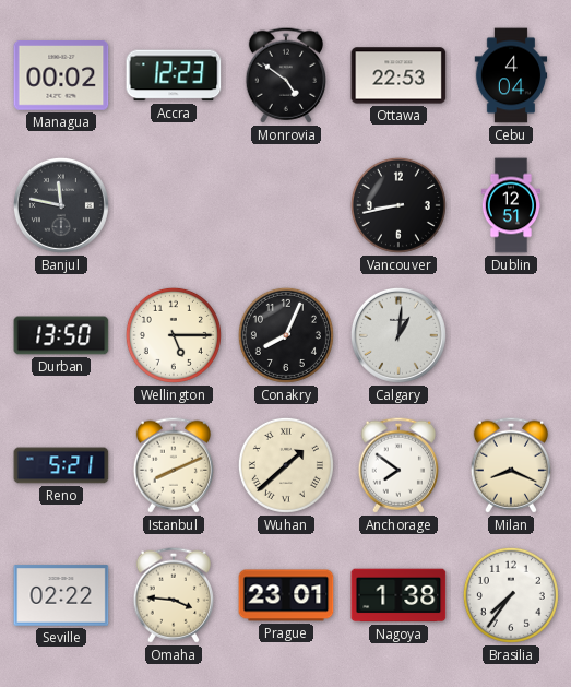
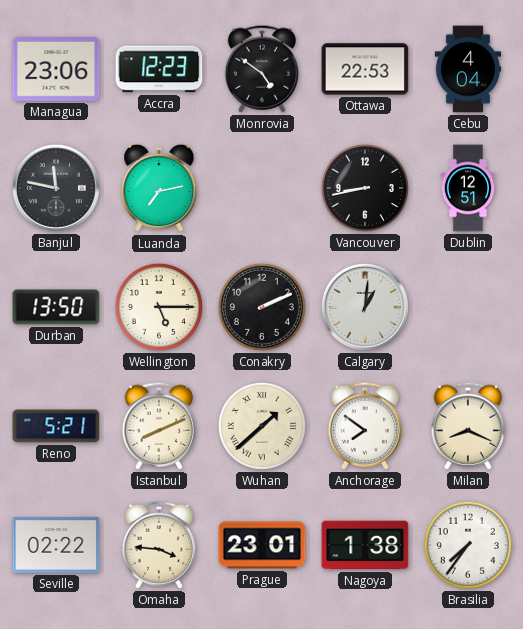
Managua: 00:02 -> 23:06 (56, 70)
Luanda: none -> 7:13 (159, 188)
Conakry: 8:04 -> 2:11 (262, 307)
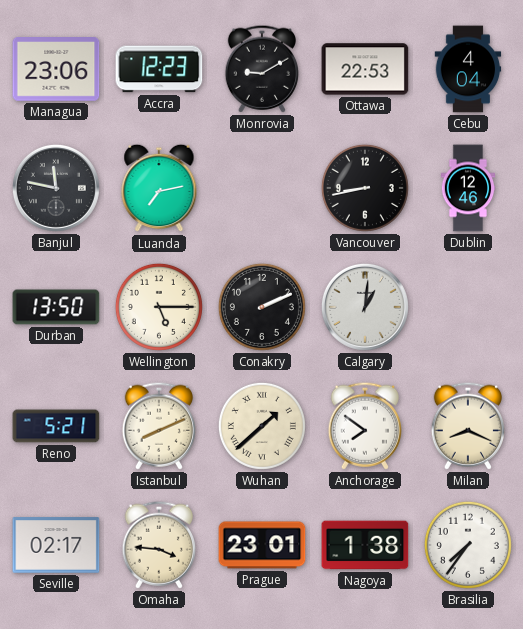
Monrovia: 4:51 -> 9:10 (261, 69)
Dublin: 12:51 -> 12:46 (468, 188)
Seville: 02:22 -> 02:17 (56, 545)
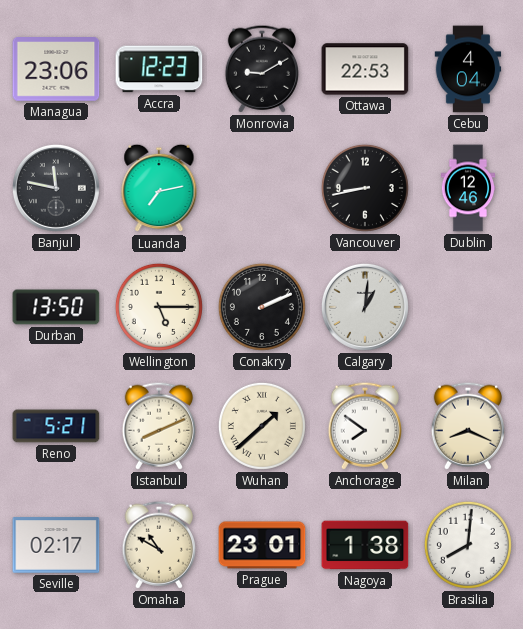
Omaha: 3:46 -> 10:50 (158, 545)
Brasilia: 7:36 -> 8:01 (468, 545)
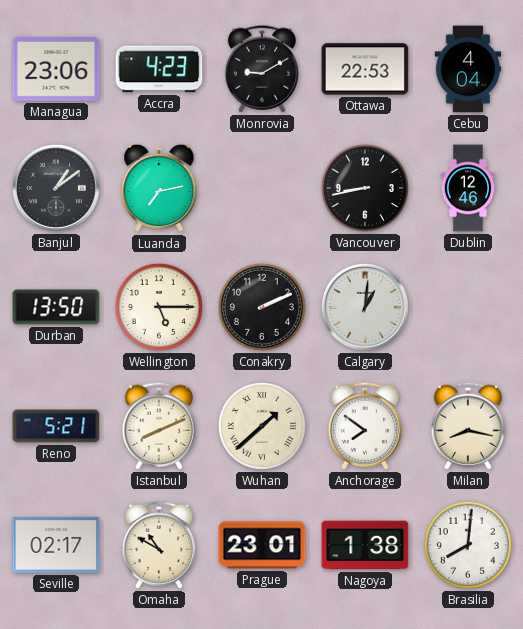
Accra: 12:23 -> 4:23 (159, 69)
Banjul: 11:47 -> 1:09 (56, 188)
Milan: 8:19 -> 8:17 (467, 426)
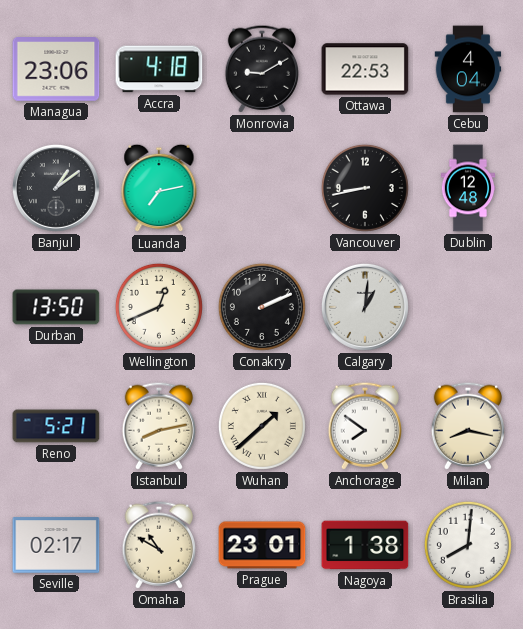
Accra: 4:23 -> 4:18 (159, 69)
Dublin: 12:46 -> 12:48 (468, 188)
Wellington: 5:15 -> 12:41 (159, 307)
Istanbul: 8:11 -> 8:13 (158, 426)
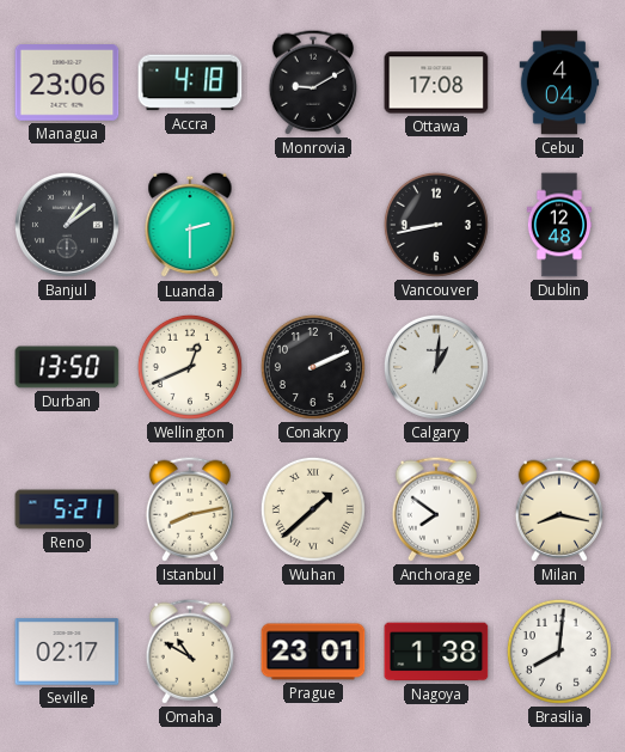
Ottawa: 22:53 -> 17:08 (436, 82)
Luanda: 7:13 -> 2:30 (190, 225)
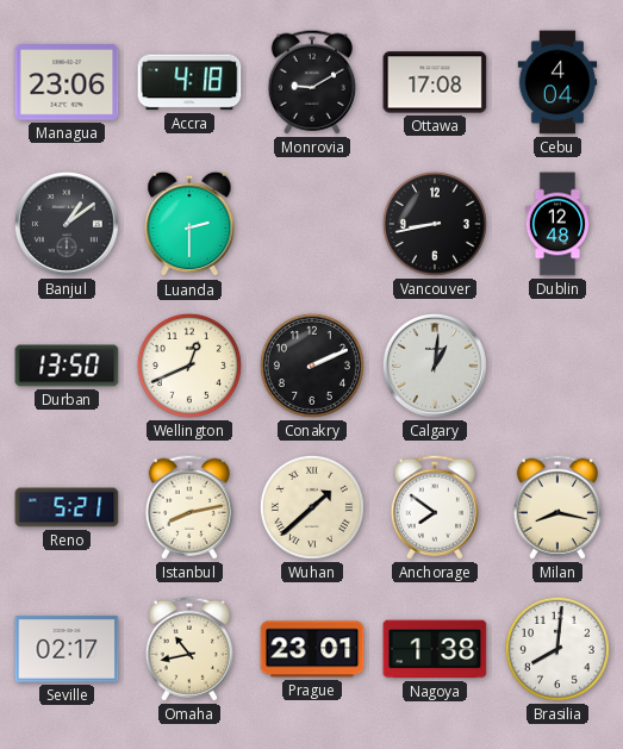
Omaha: 10:50 -> 10:43 (188, 649)
